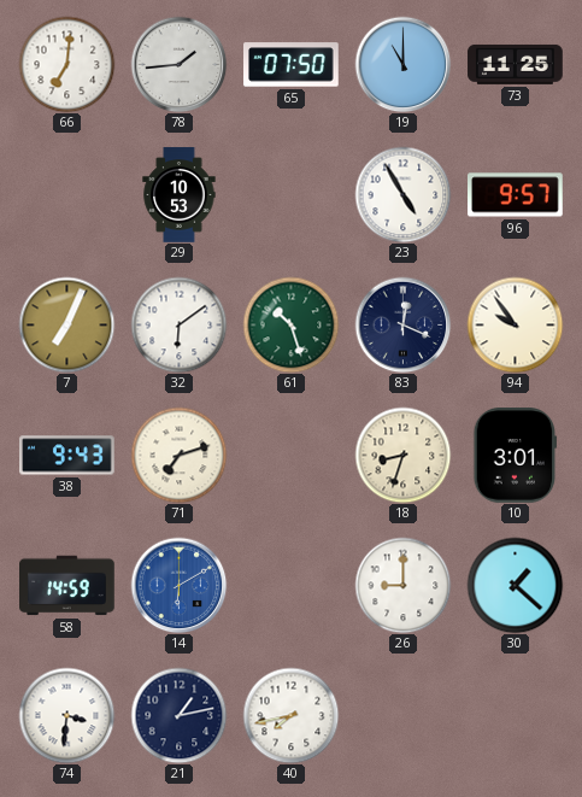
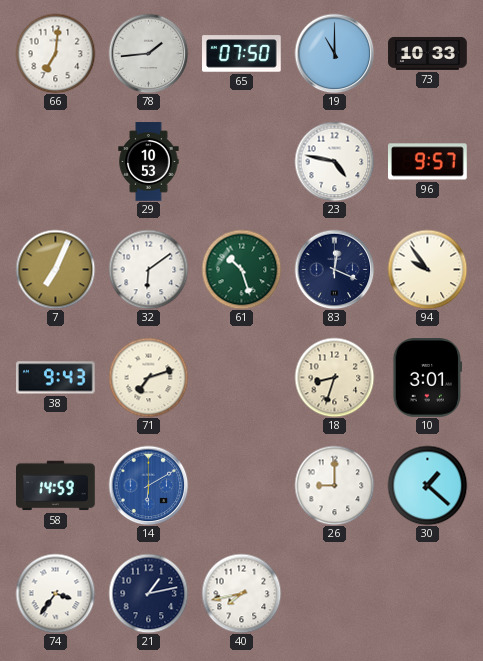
73: 11:25 -> 10:33 (428, 53)
23: 4:55 -> 4:47 (334, 161)
74: 3:31 -> 3:36 (55, 593)
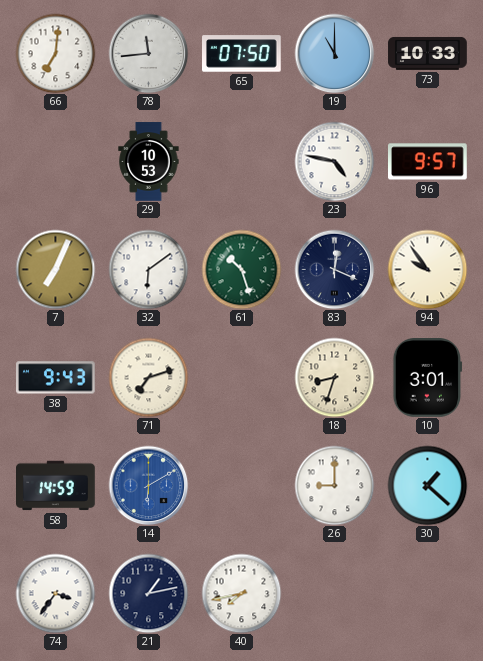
78: 1:44 -> 11:44 (148, 53)
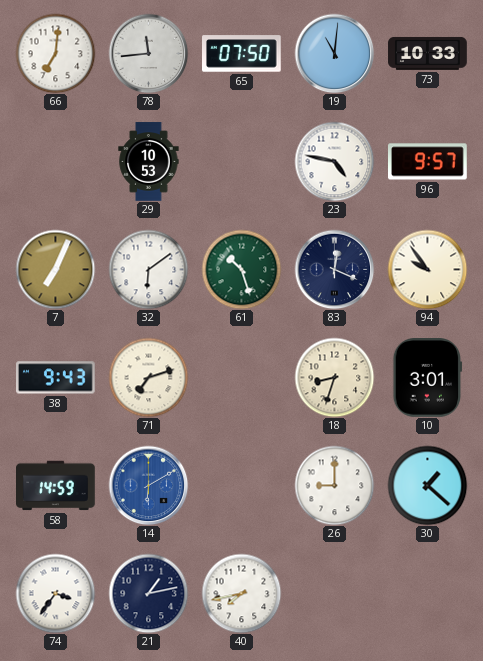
19: 11:00 -> 11:01 (334, 53)
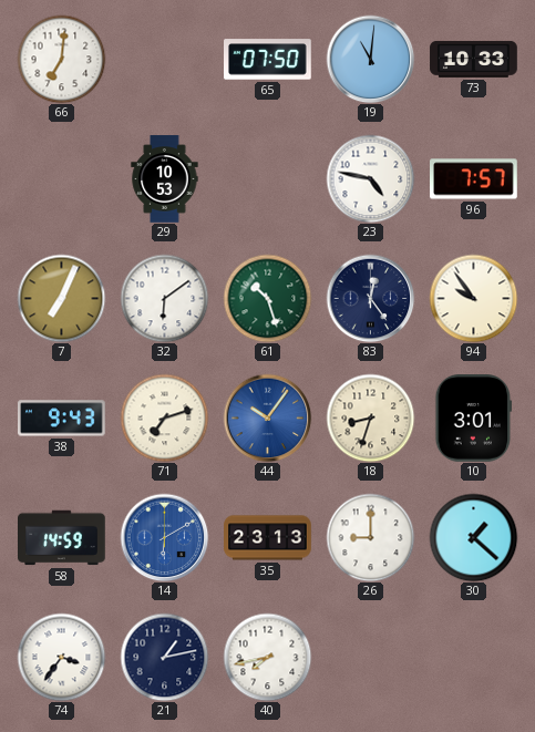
78: 11:44 -> none (148, 53)
96: 9:57 -> 7:57 (474, 179)
83: 12:19 -> 12:24 (370, 298)
44: none -> 10:06 (267, 417)
35: none -> 23:13 (268, 538)
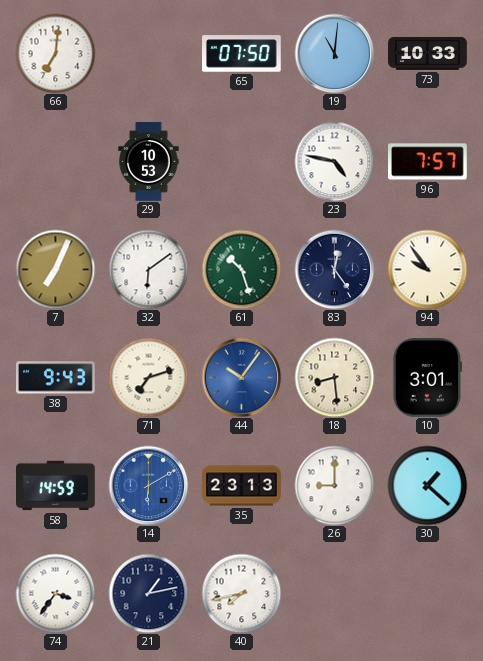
18: 8:33 -> 8:29 (334, 377)
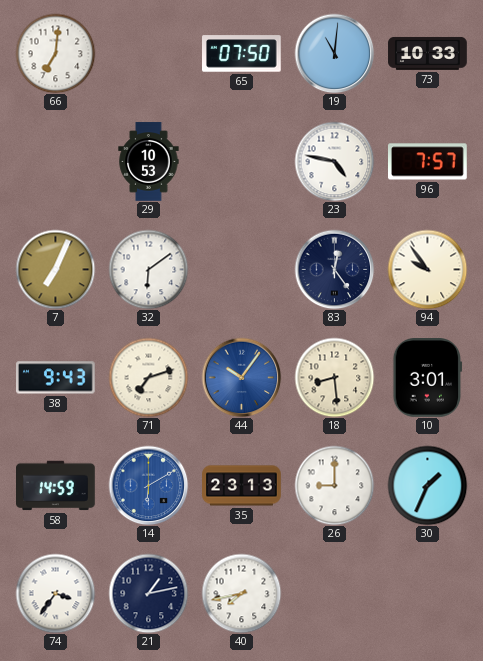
61: 10:27 -> none (241, 269)
30: 1:22 -> 1:34 (427, 485)
